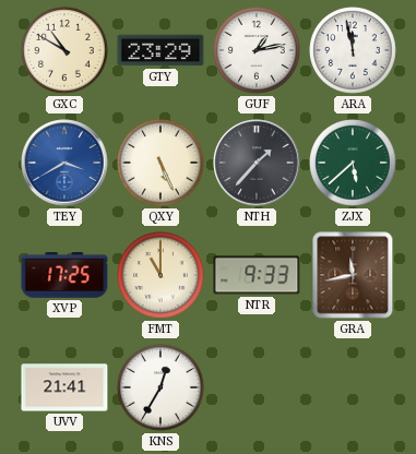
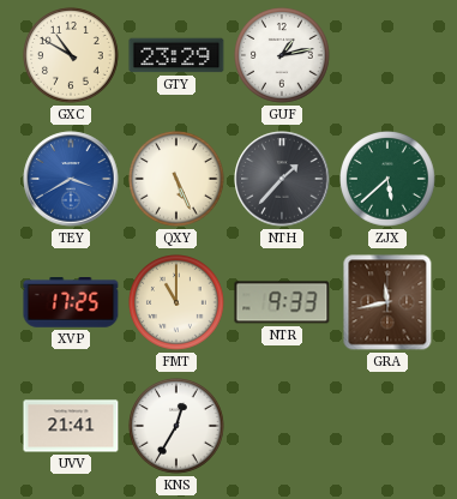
ARA: 11:58 -> none (354, 51)
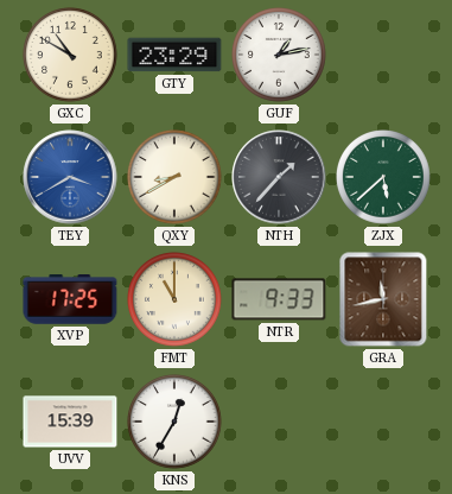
QXY: 5:26 -> 8:40 (176, 178)
UVV: 21:41 -> 15:39 (70, 422)
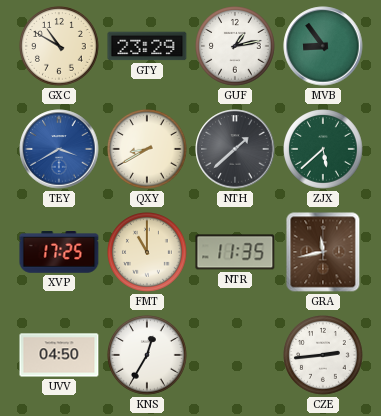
MVB: none -> 8:54 (323, 46)
NTH: 1:37 -> 1:38 (235, 149)
NTR: 9:33 -> 11:35 (235, 252)
UVV: 15:39 -> 04:50 (59, 355)
CZE: none -> 2:44 (324, 356)
